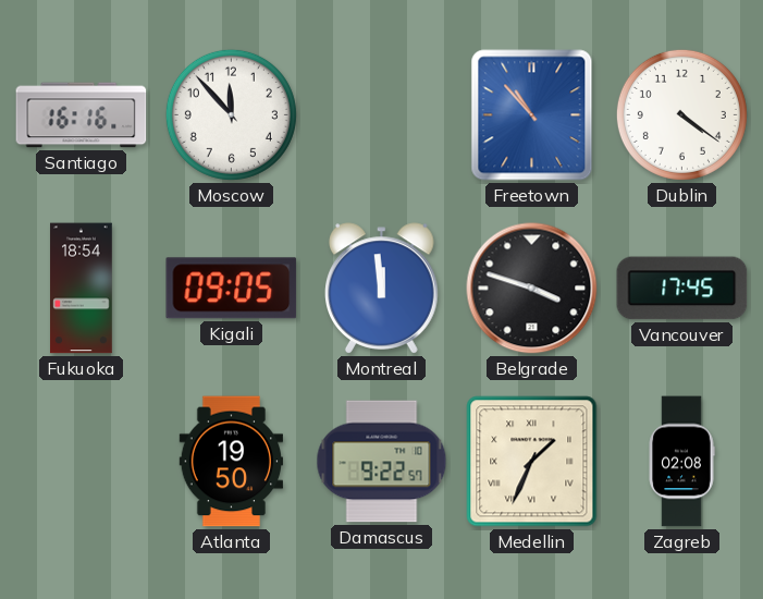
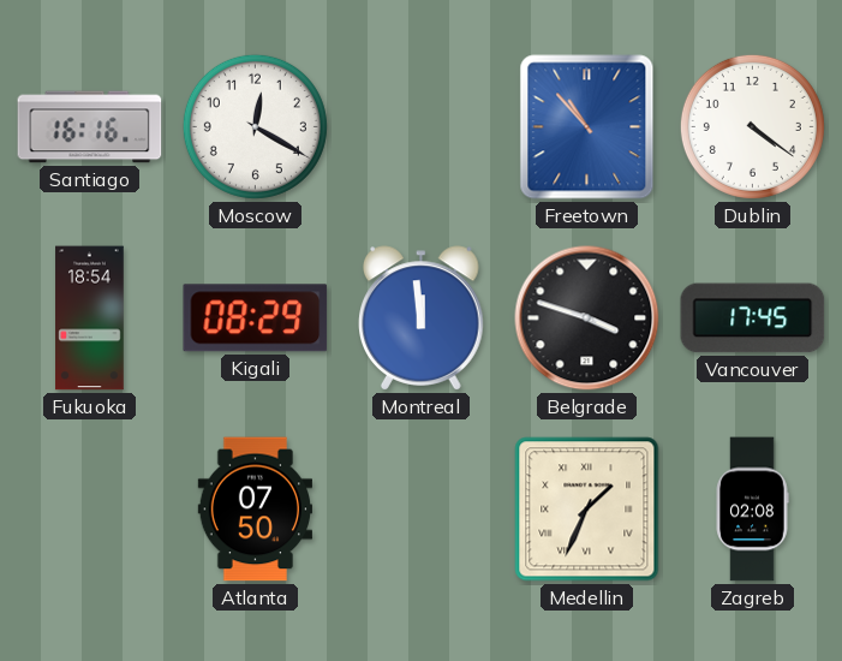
Moscow: 11:53 -> 12:20 (255, 126)
Kigali: 09:05 -> 08:29 (256, 318)
Atlanta: 19:50 -> 07:50 (255, 510)
Damascus: 9:22 -> none (382, 462)
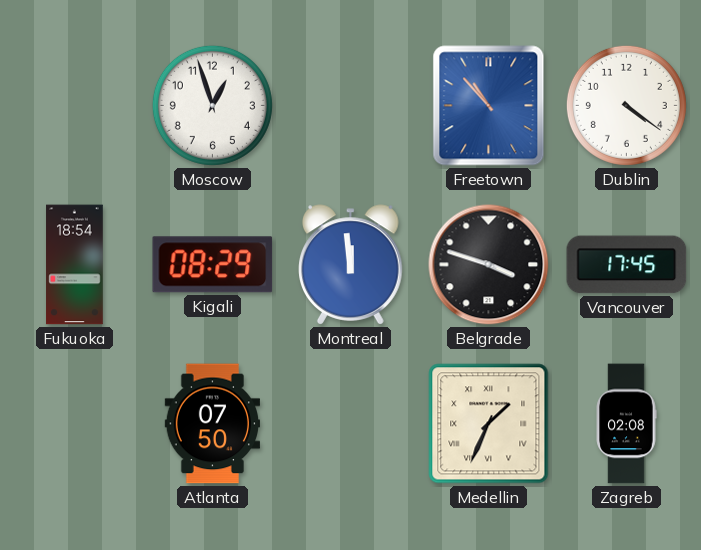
Santiago: 16:16 -> none (90, 127)
Moscow: 12:20 -> 12:57 (212, 105)
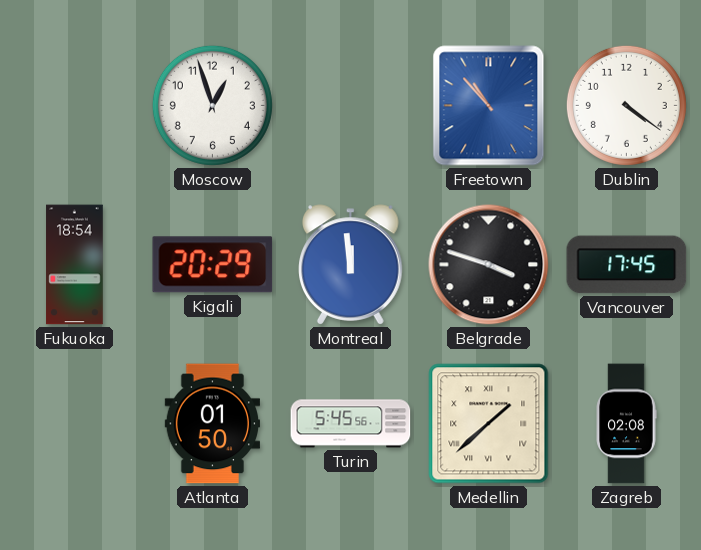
Kigali: 08:29 -> 20:29 (213, 265)
Atlanta: 07:50 -> 01:50 (212, 424)
Turin: none -> 5:45 (351, 424)
Medellin: 1:34 -> 1:38 (489, 424)
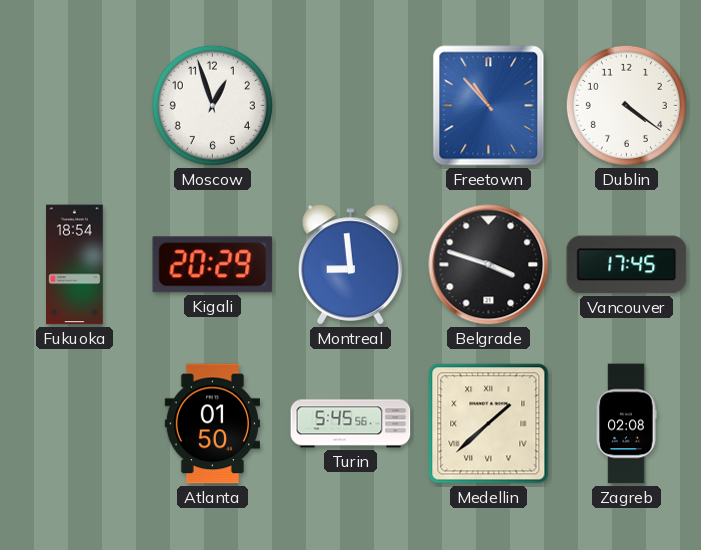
Montreal: 11:59 -> 8:59 (351, 265)
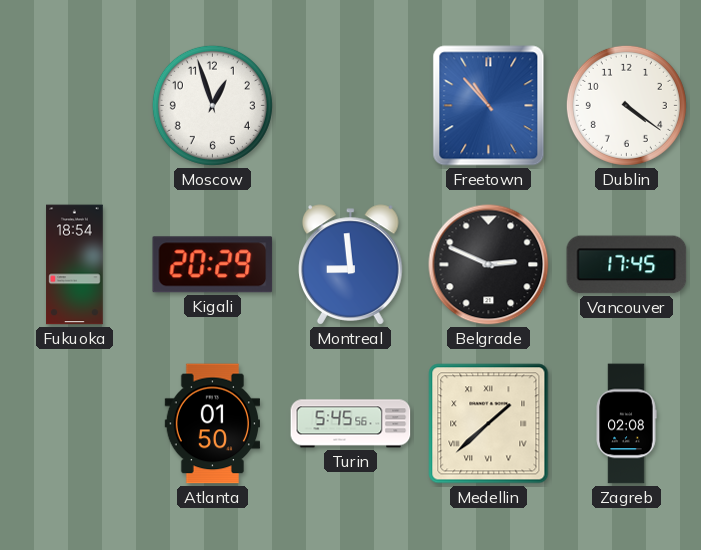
Belgrade: 3:48 -> 2:49 (489, 265)
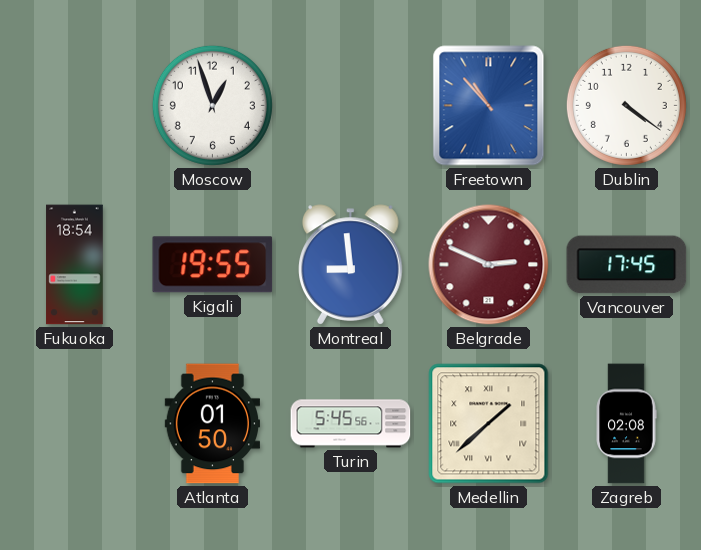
Kigali: 20:29 -> 19:55 (213, 265)
Belgrade dial: black -> burgundy (489, 265)
